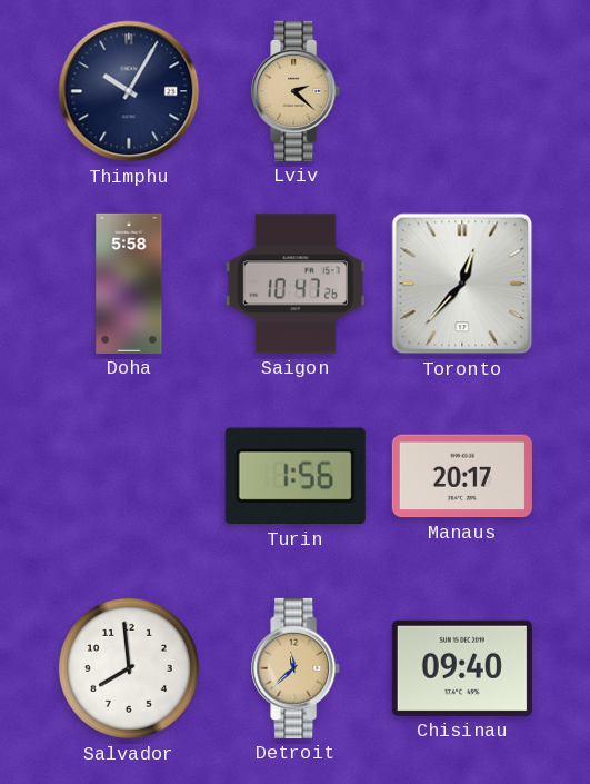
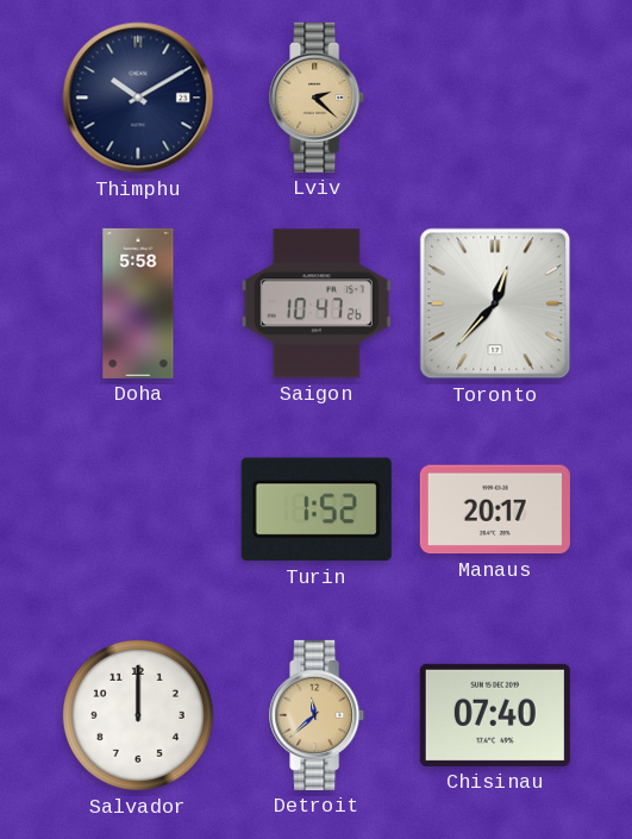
Thimphu: 10:05 -> 10:10 (138, 98)
Turin: 1:56 -> 1:52 (317, 509)
Salvador: 7:59 -> 12:00 (138, 715)
Chisinau: 09:40 -> 07:40 (495, 715)
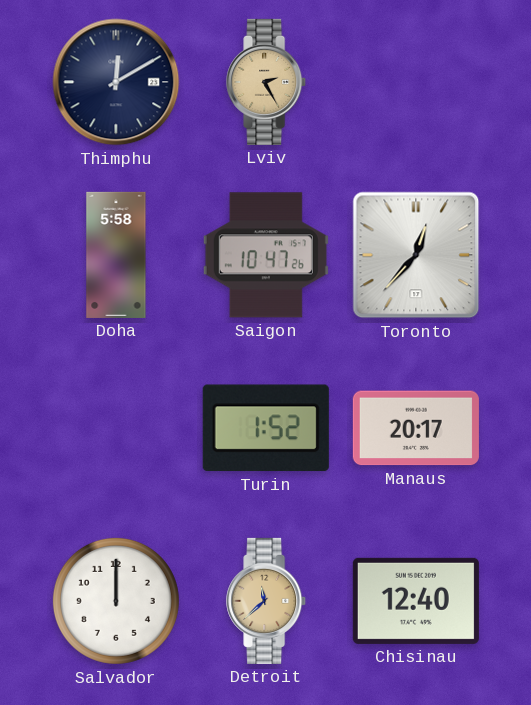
Thimphu: 10:10 -> 12:10 (116, 82)
Lviv: 2:22 -> 2:25 (267, 82)
Chisinau: 07:40 -> 12:40 (416, 601)
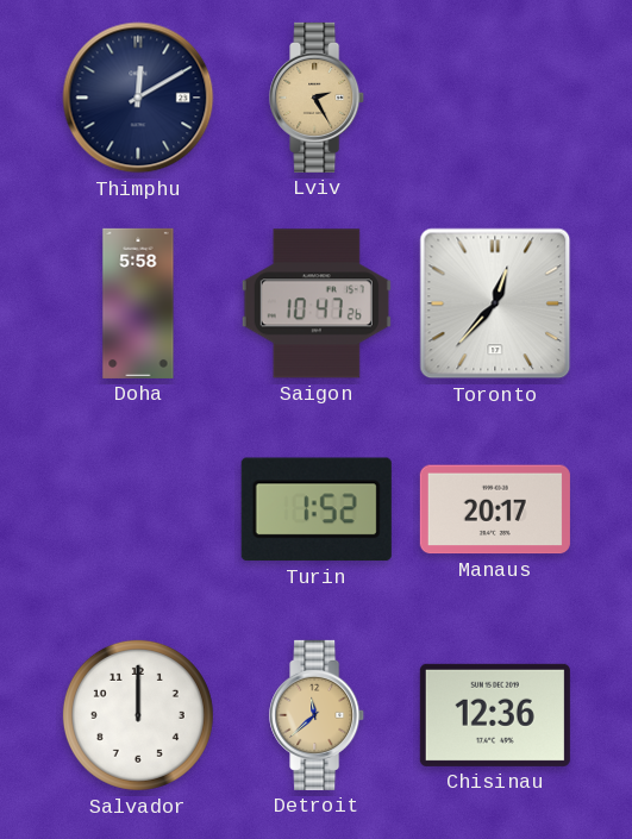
Chisinau: 12:40 -> 12:36 (495, 715)
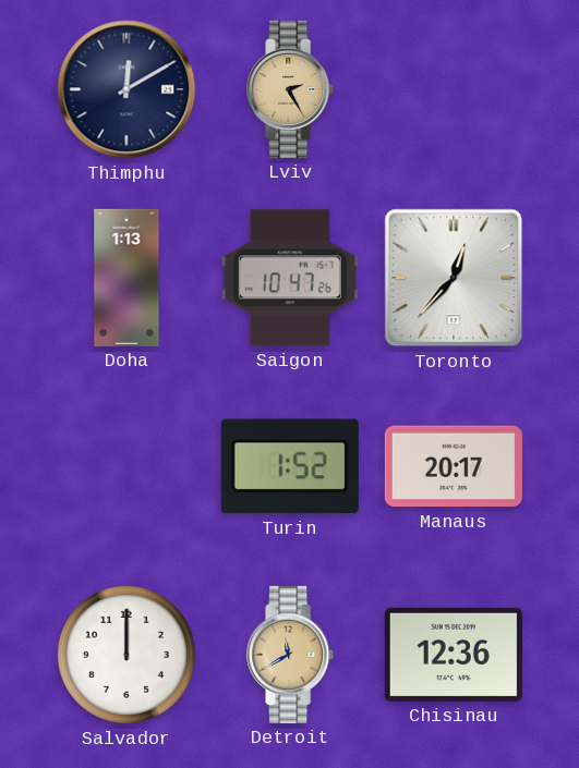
Doha: 5:58 -> 1:13 (126, 278)
Detroit: 11:38 -> 11:40 (291, 655)
